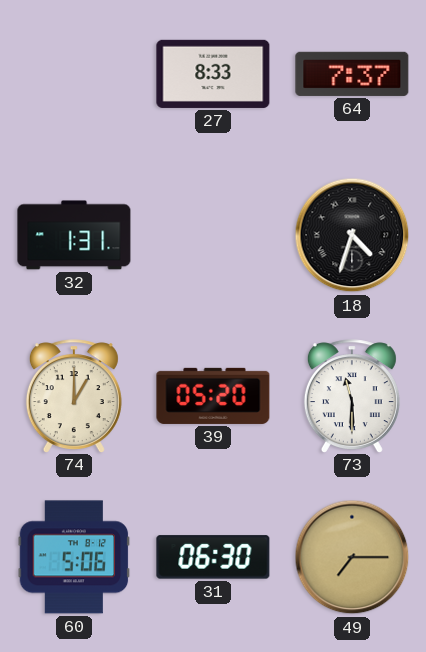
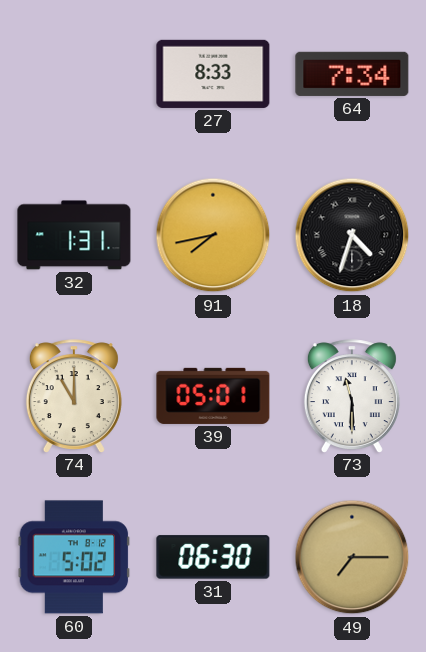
64: 7:37 -> 7:34 (352, 74)
91: none -> 7:43 (213, 235)
74: 1:00 -> 11:00 (74, 396)
39: 05:20 -> 05:01 (213, 396)
60: 5:06 -> 5:02 (74, 557)
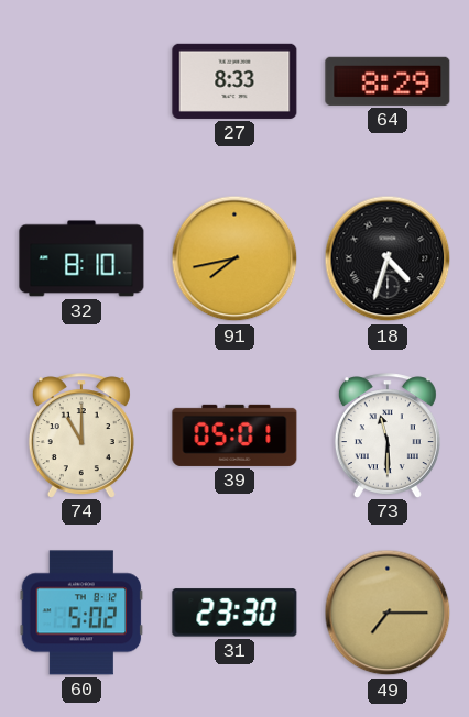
64: 7:34 -> 8:29 (388, 81)
32: 1:31 -> 8:10 (81, 258)
31: 06:30 -> 23:30 (234, 613)
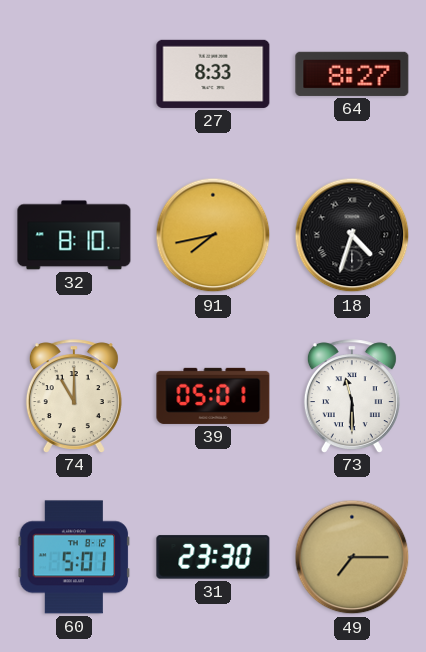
64: 8:29 -> 8:27 (352, 74)
60: 5:02 -> 5:01 (74, 557)
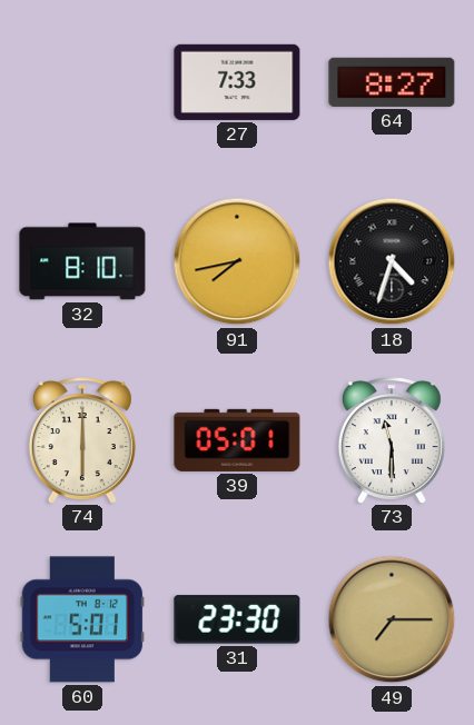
27: 8:33 -> 7:33 (237, 82)
74: 11:00 -> 6:00 (82, 440)
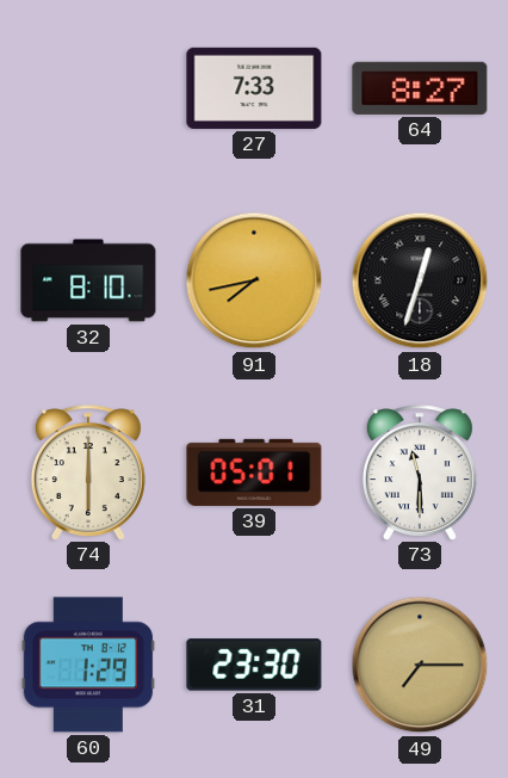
18: 4:33 -> 12:33 (420, 280)
60: 5:01 -> 1:29 (88, 665)
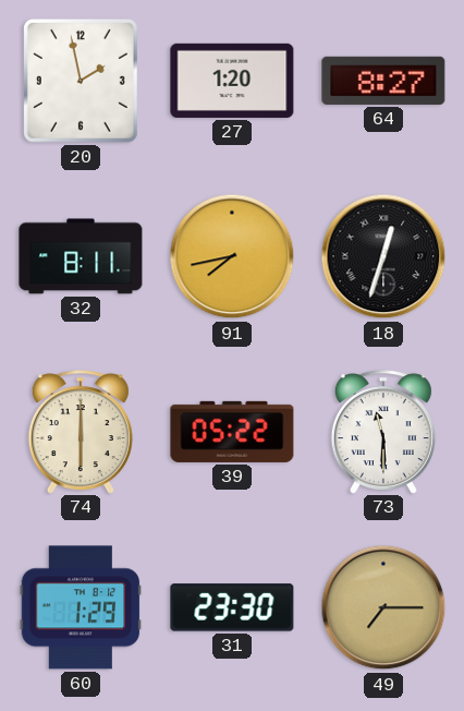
20: none -> 1:58 (81, 81)
27: 7:33 -> 1:20 (232, 81)
32: 8:10 -> 8:11 (81, 256)
39: 05:01 -> 05:22 (232, 432)
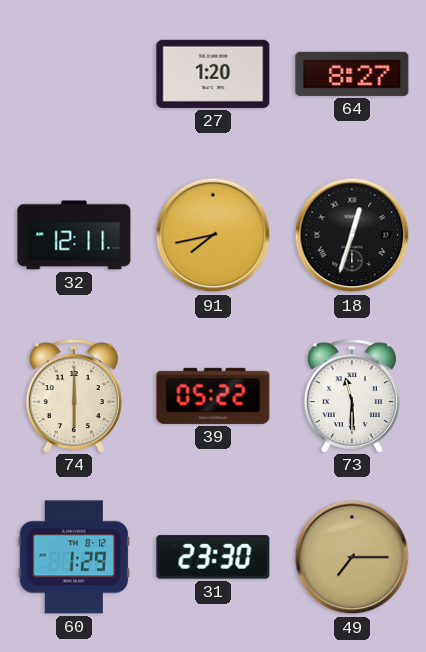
20: 1:58 -> none (81, 81)
32: 8:11 -> 12:11 (74, 235)
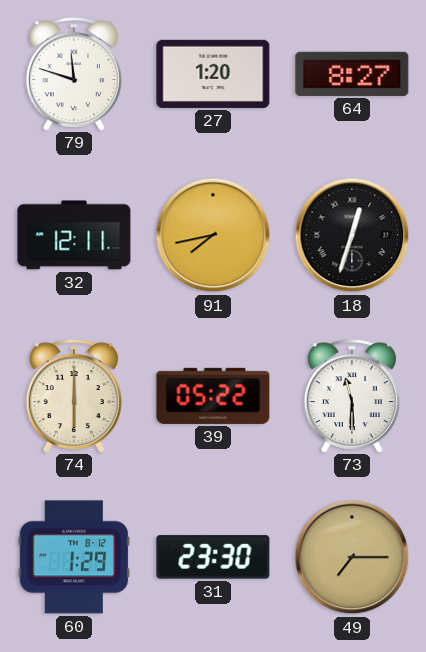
79: none -> 11:48 (74, 74)
